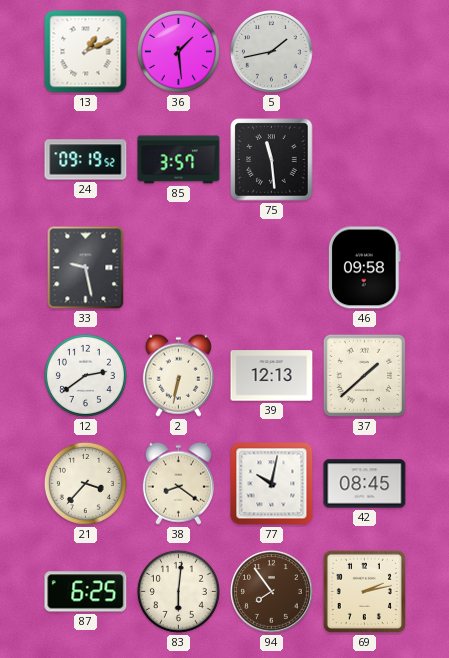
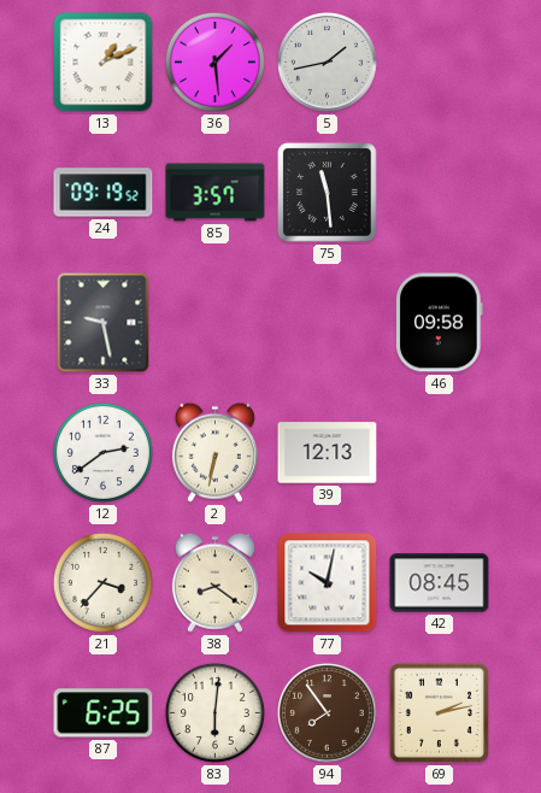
37: 1:38 -> none (364, 375)
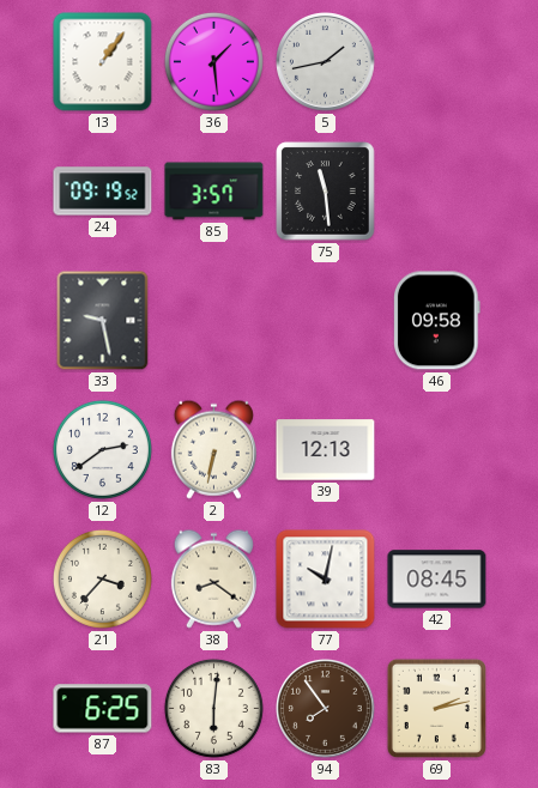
13: 1:11 -> 1:06 (103, 62)
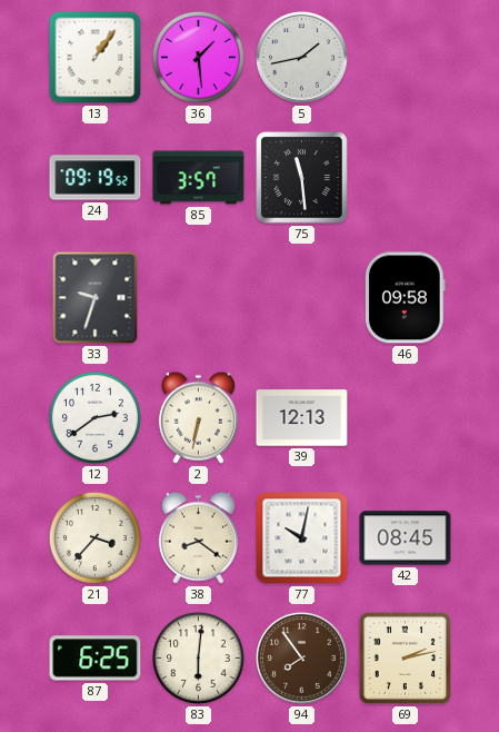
33: 9:28 -> 9:33 (96, 298)
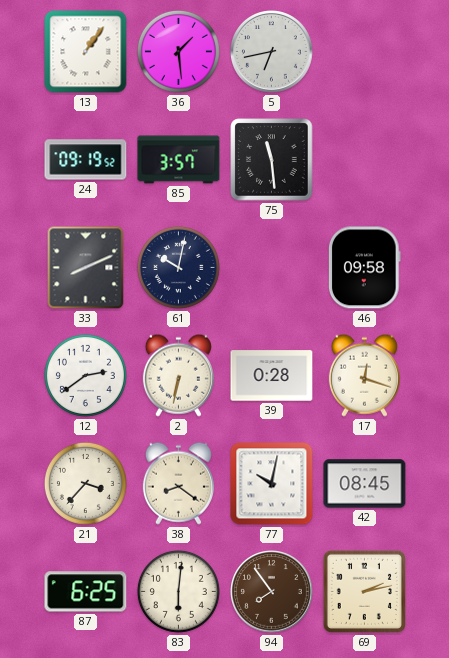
5: 1:43 -> 6:43 (272, 52)
33: 9:33 -> 8:11 (86, 268)
61: none -> 10:02 (178, 267)
39: 12:13 -> 0:28 (272, 376)
17: none -> 12:18 (364, 375)
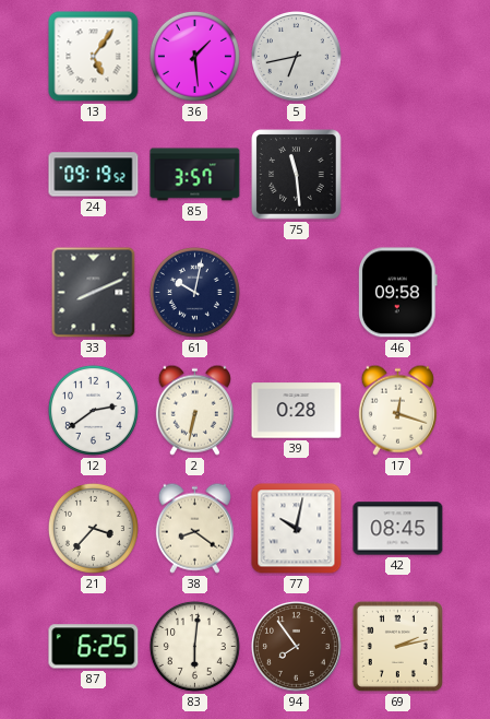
13: 1:06 -> 5:06 (94, 57)
